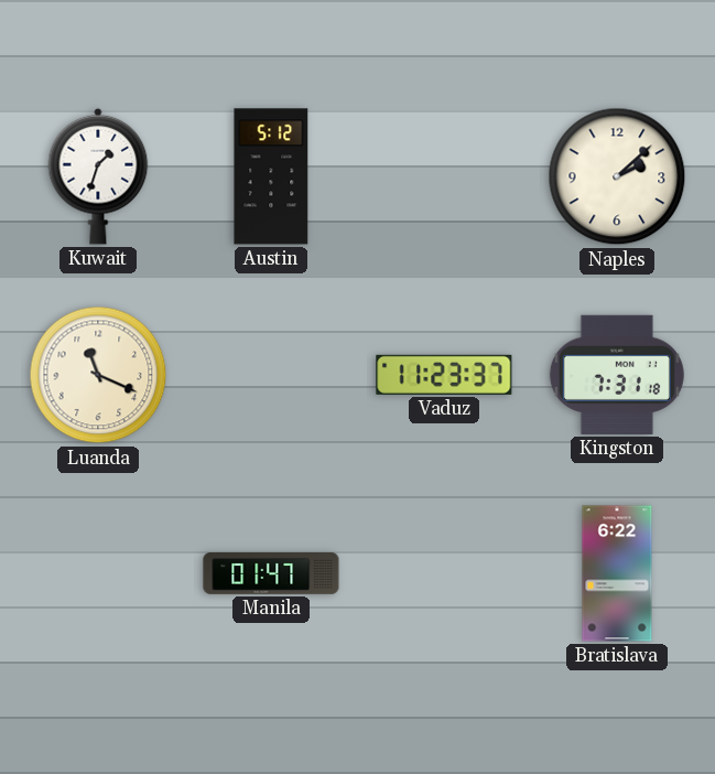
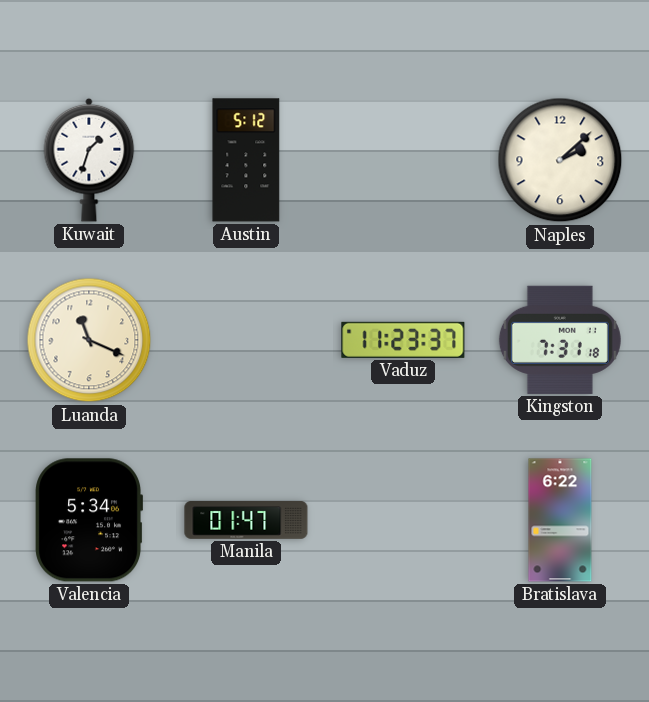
Valencia: none -> 5:34 (88, 520)
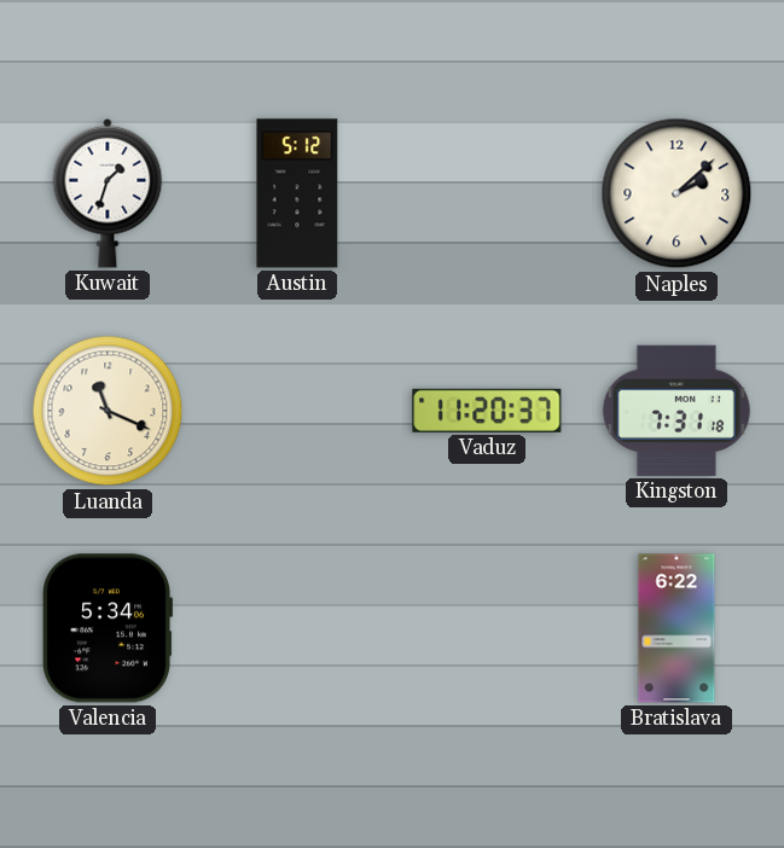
Vaduz: 11:23 -> 11:20 (487, 411)
Manila: 01:47 -> none (246, 521)
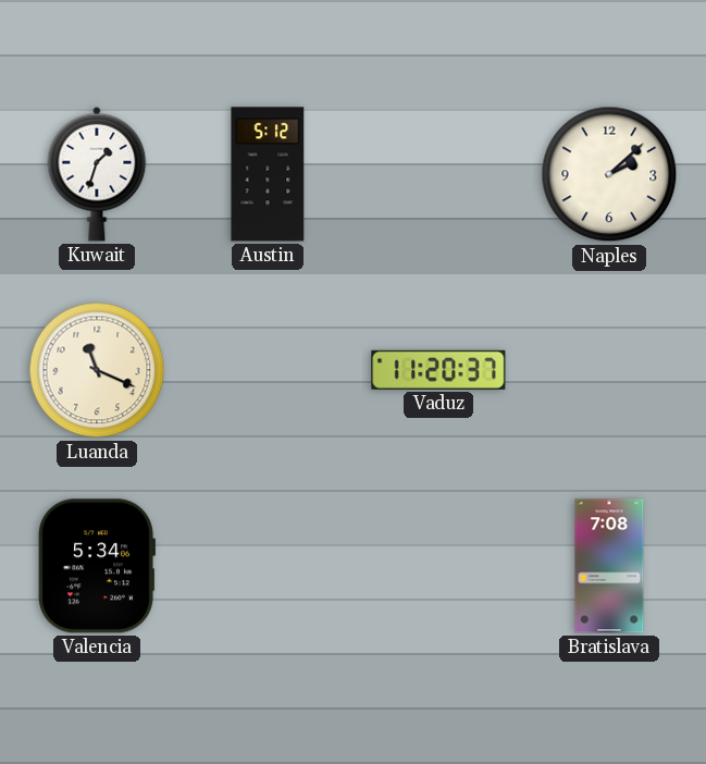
Kingston: 7:31 -> none (676, 411)
Bratislava: 6:22 -> 7:08 (609, 566)
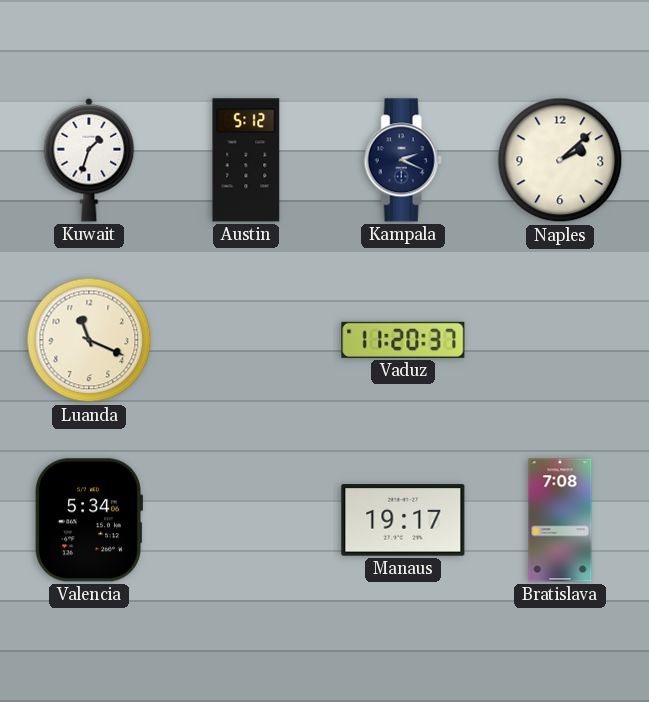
Kampala: none -> 2:19 (403, 160)
Manaus: none -> 19:17 (403, 520)
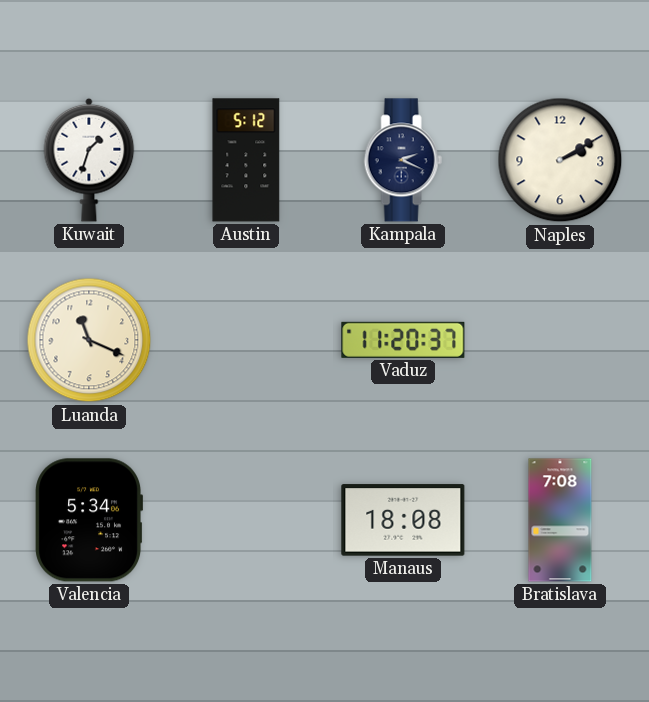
Naples: 2:08 -> 2:10 (560, 160)
Manaus: 19:17 -> 18:08 (403, 520)
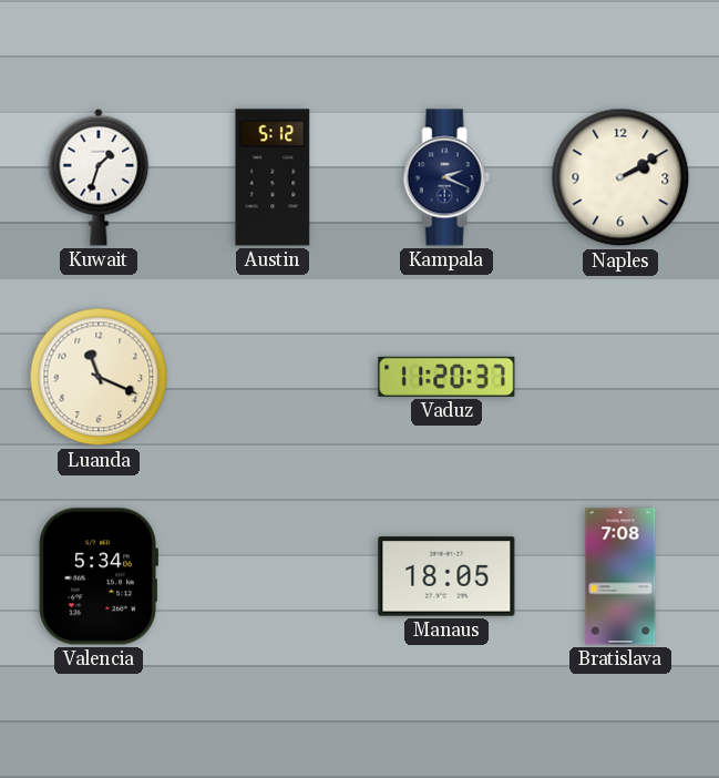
Manaus: 18:08 -> 18:05 (446, 576)
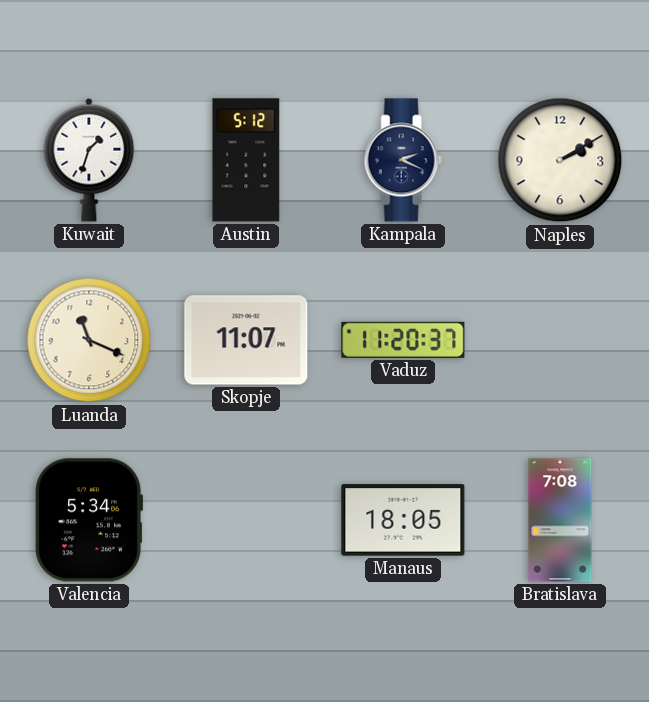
Skopje: none -> 11:07 (246, 340)
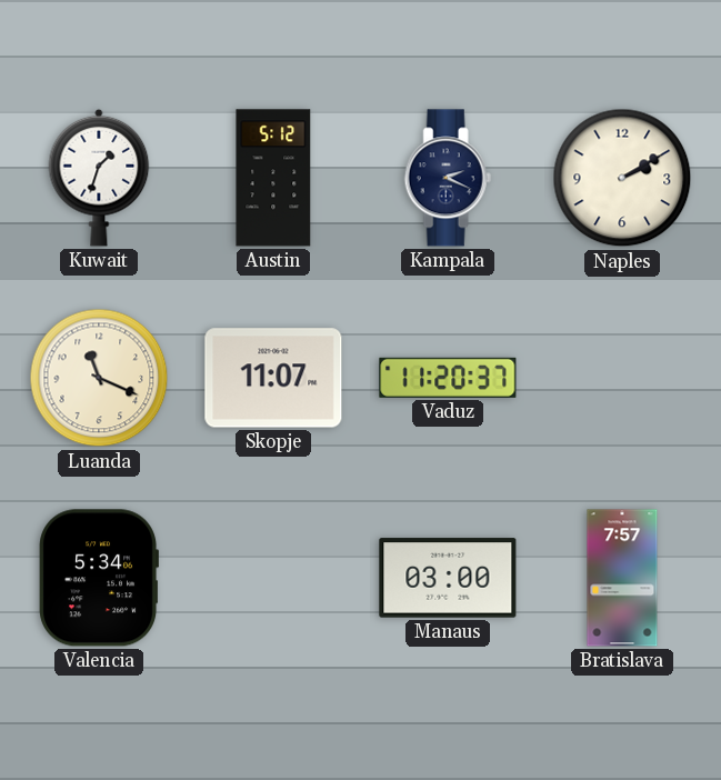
Manaus: 18:05 -> 03:00 (448, 578)
Bratislava: 7:08 -> 7:57 (622, 578)
